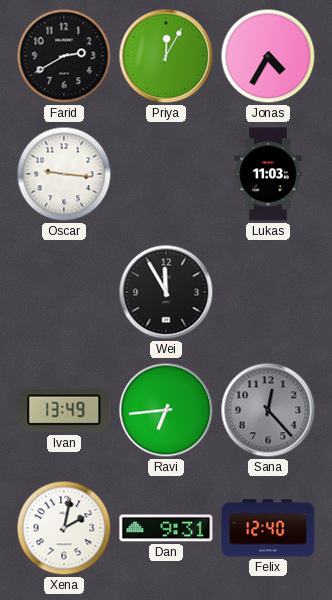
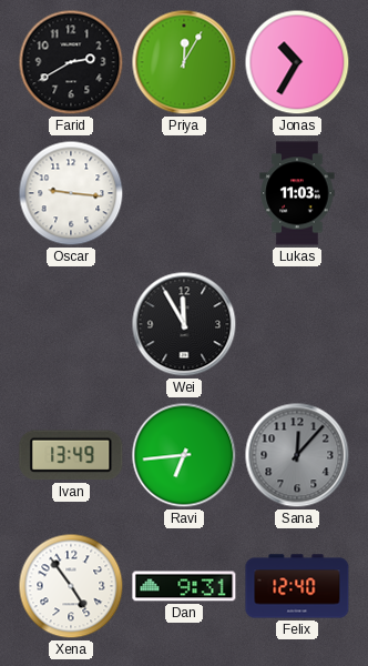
Jonas: 4:35 -> 10:35 (297, 62)
Sana: 12:23 -> 12:07 (297, 455)
Xena: 2:02 -> 4:54 (71, 586)
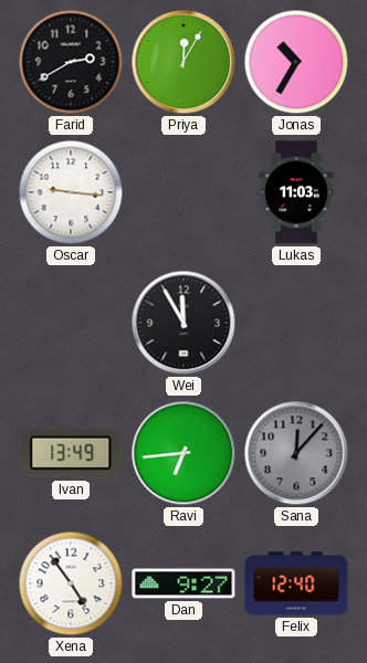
Dan: 9:31 -> 9:27 (183, 583)
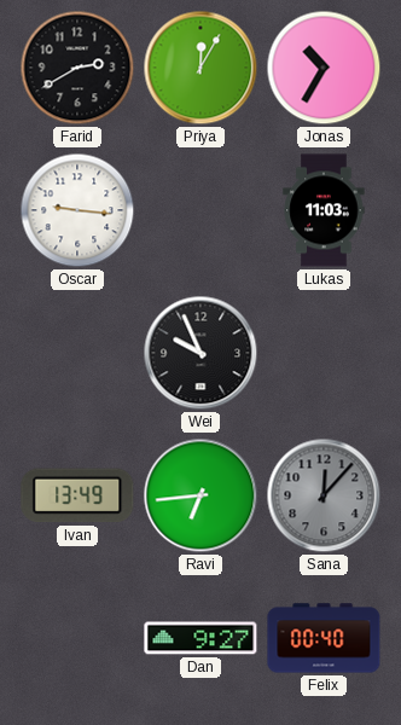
Wei: 11:55 -> 9:56 (200, 353)
Xena: 4:54 -> none (71, 583)
Felix: 12:40 -> 00:40 (324, 638)
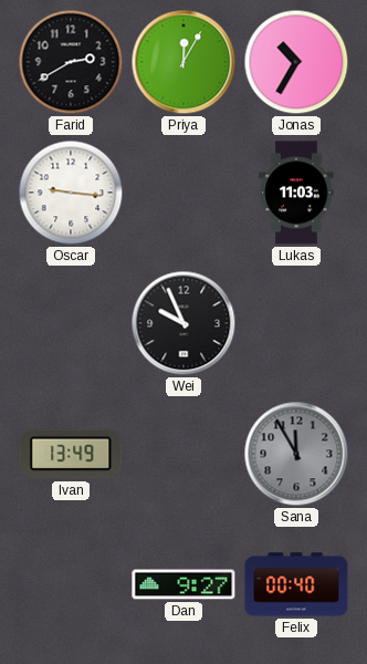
Ravi: 6:44 -> none (200, 495)
Sana: 12:07 -> 11:55 (296, 454)
